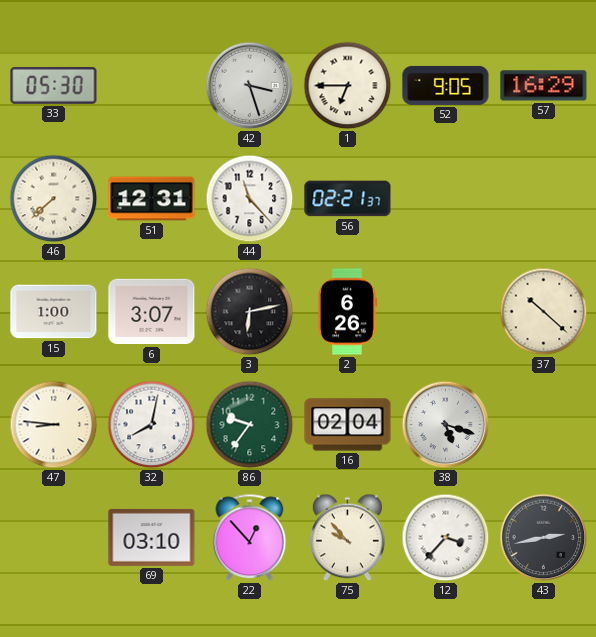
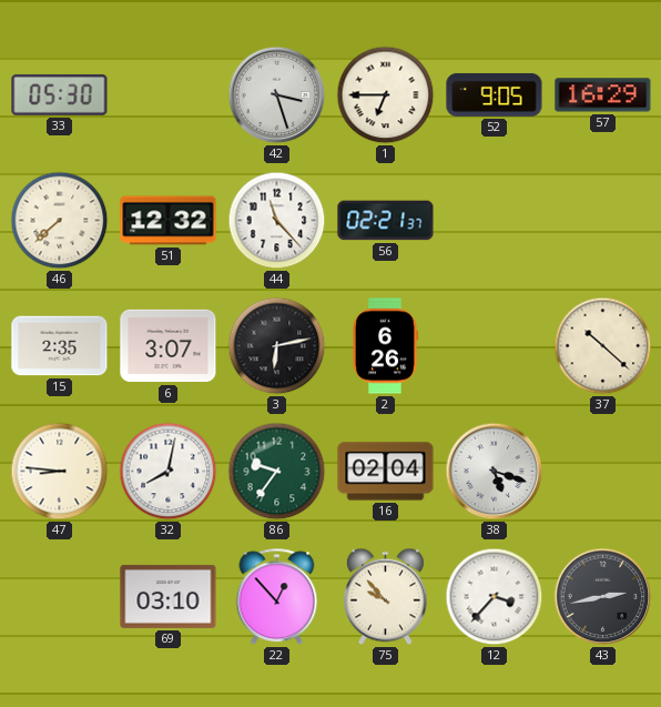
51: 12:31 -> 12:32 (169, 221)
15: 1:00 -> 2:35 (60, 346)
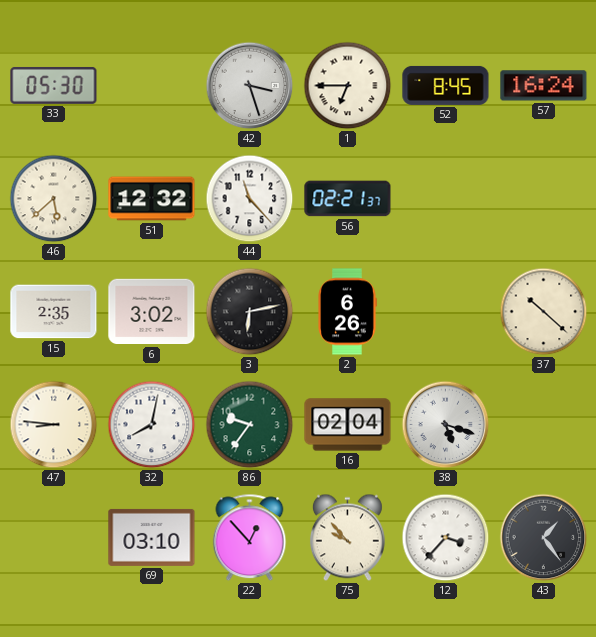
52: 9:05 -> 8:45 (446, 85)
57: 16:29 -> 16:24 (544, 86)
46: 7:38 -> 5:38 (54, 199)
6: 3:07 -> 3:02 (152, 312)
43: 2:43 -> 1:24 (544, 538)
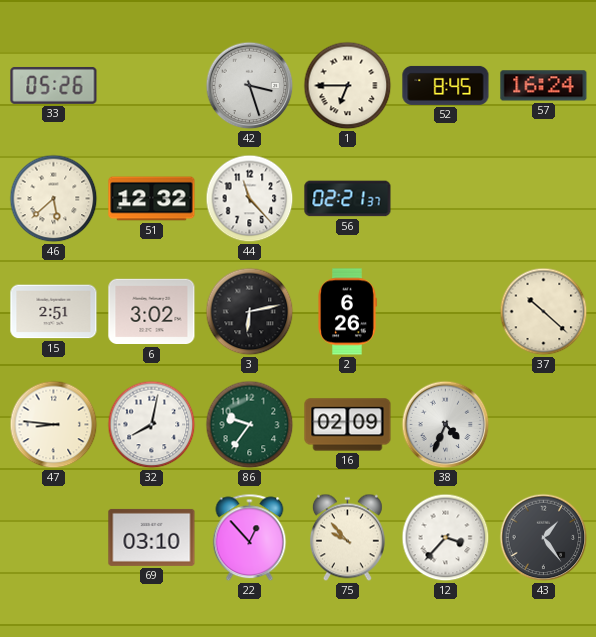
33: 05:30 -> 05:26 (54, 85)
15: 2:35 -> 2:51 (54, 312)
16: 02:04 -> 02:09 (348, 425)
38: 5:18 -> 4:34 (446, 425)
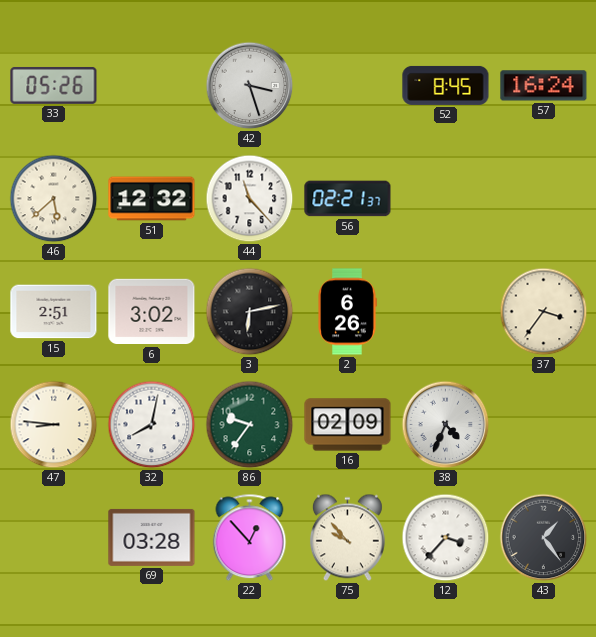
1: 6:45 -> none (348, 86)
37: 10:22 -> 3:36 (544, 312)
69: 03:10 -> 03:28 (152, 537)
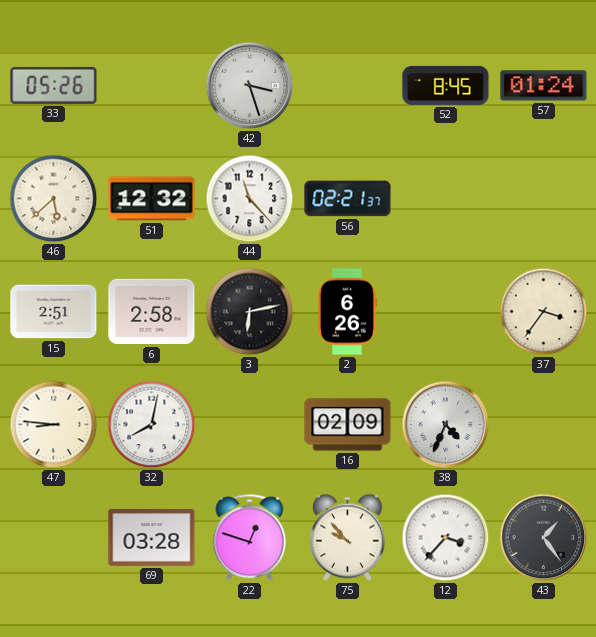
57: 16:24 -> 01:24 (544, 86)
6: 3:02 -> 2:58 (152, 312)
86: 9:36 -> none (250, 425)
22: 12:53 -> 12:48 (250, 538)
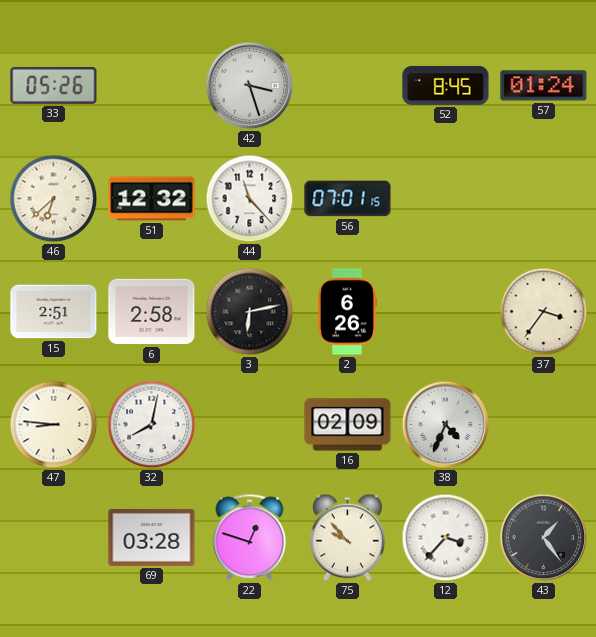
46: 5:38 -> 6:38 (54, 199)
56: 02:21 -> 07:01 (348, 199)
